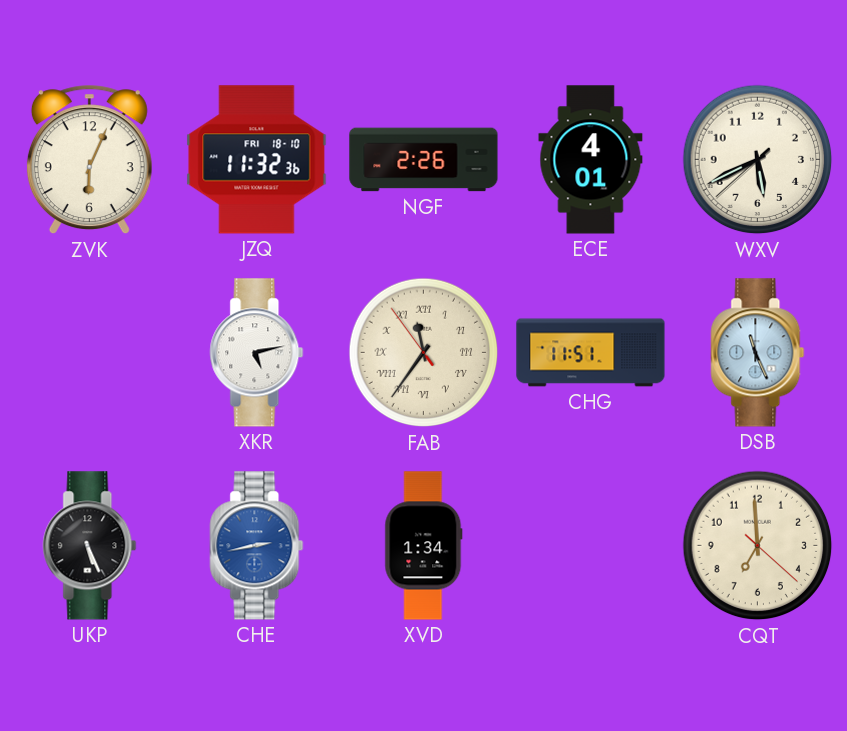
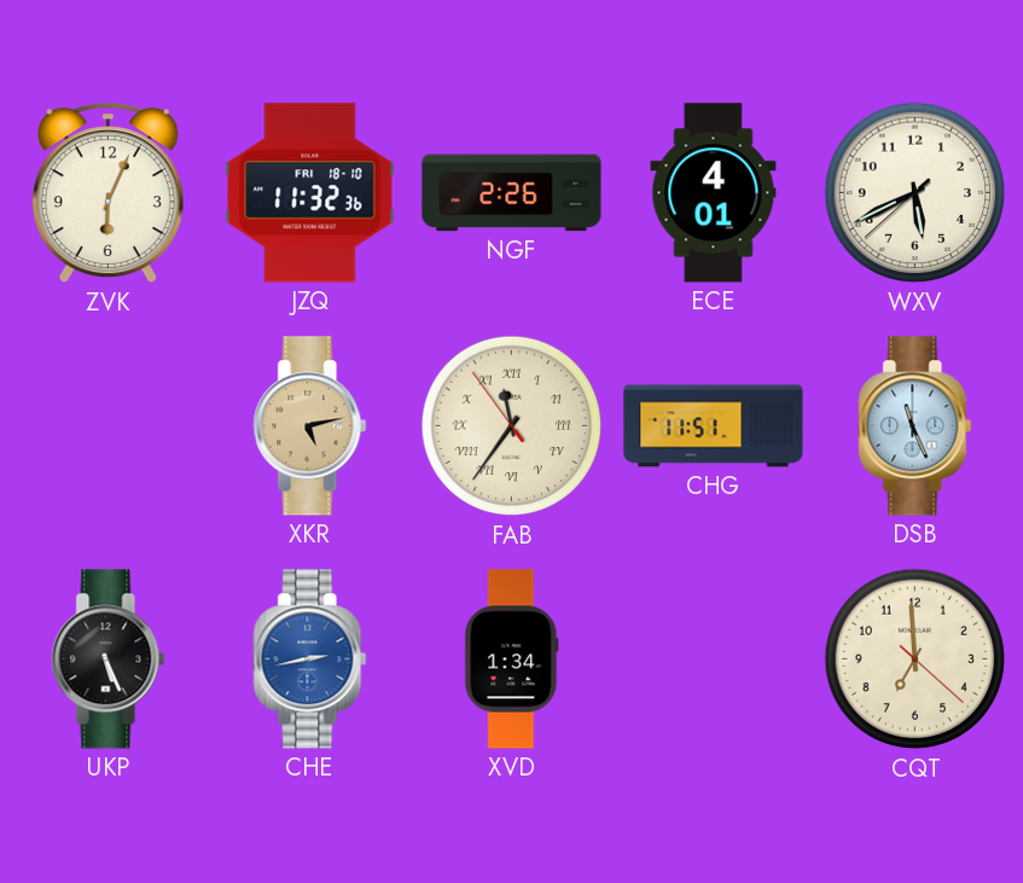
XKR dial: white -> champagne (310, 426)
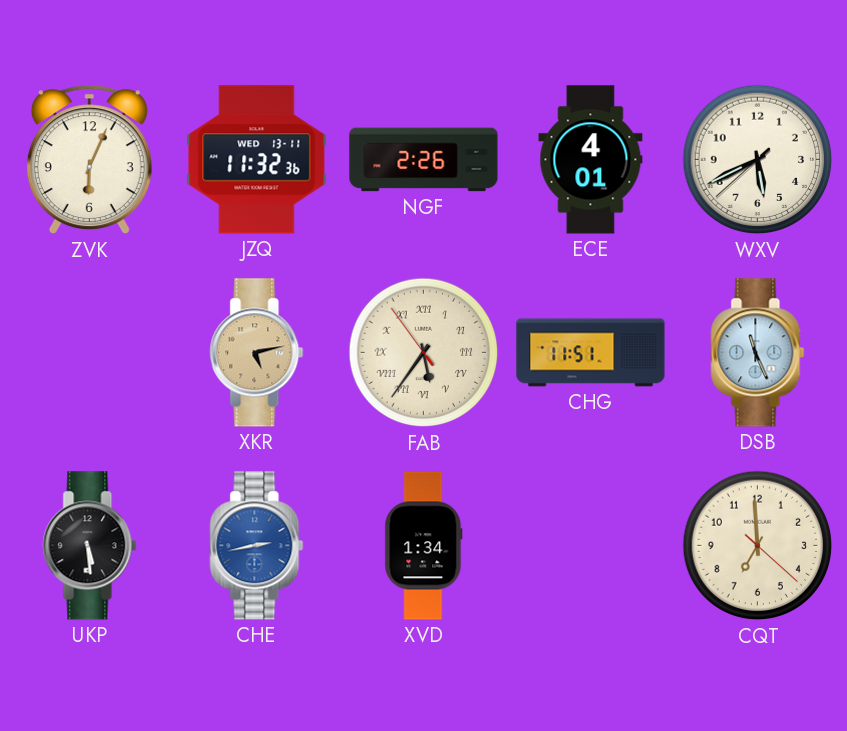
JZQ date: FRI 18-10 -> WED 13-11 (257, 160)
FAB: 11:35 -> 5:35 (424, 353)
UKP: 5:26 -> 5:29 (90, 546)
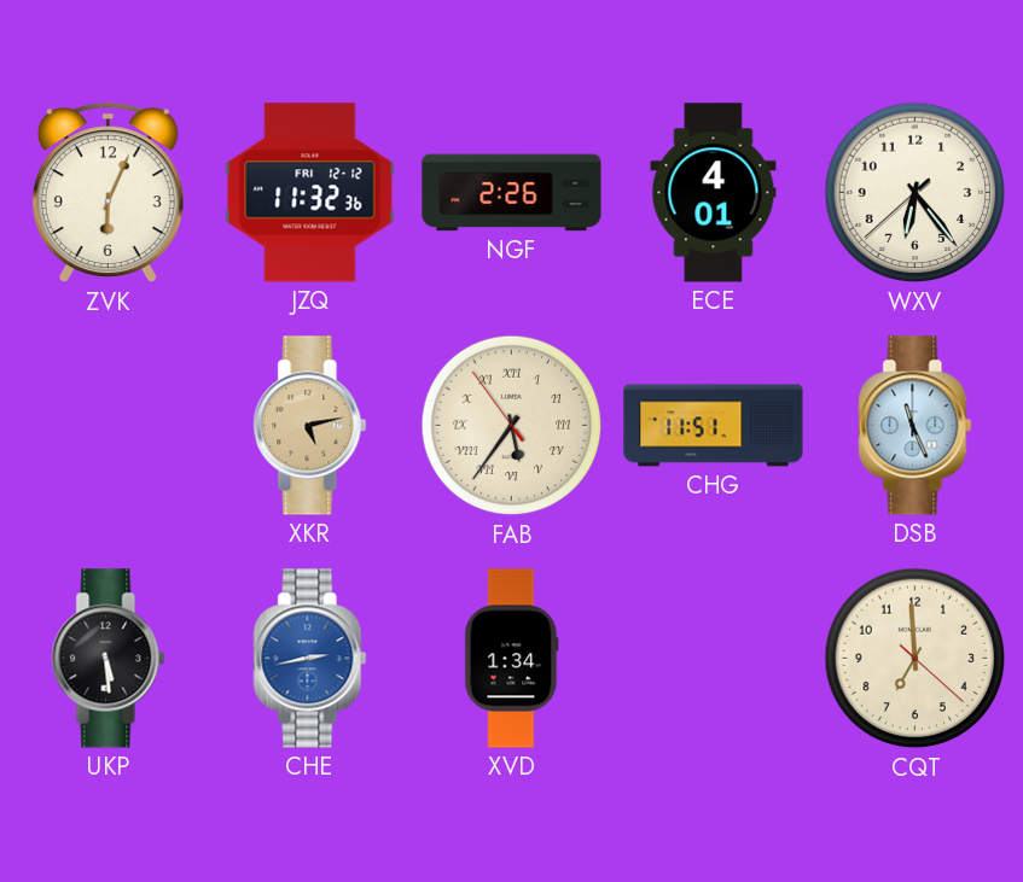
JZQ date: WED 13-11 -> FRI 12-12 (310, 193)
WXV: 5:40 -> 6:23 (916, 193)
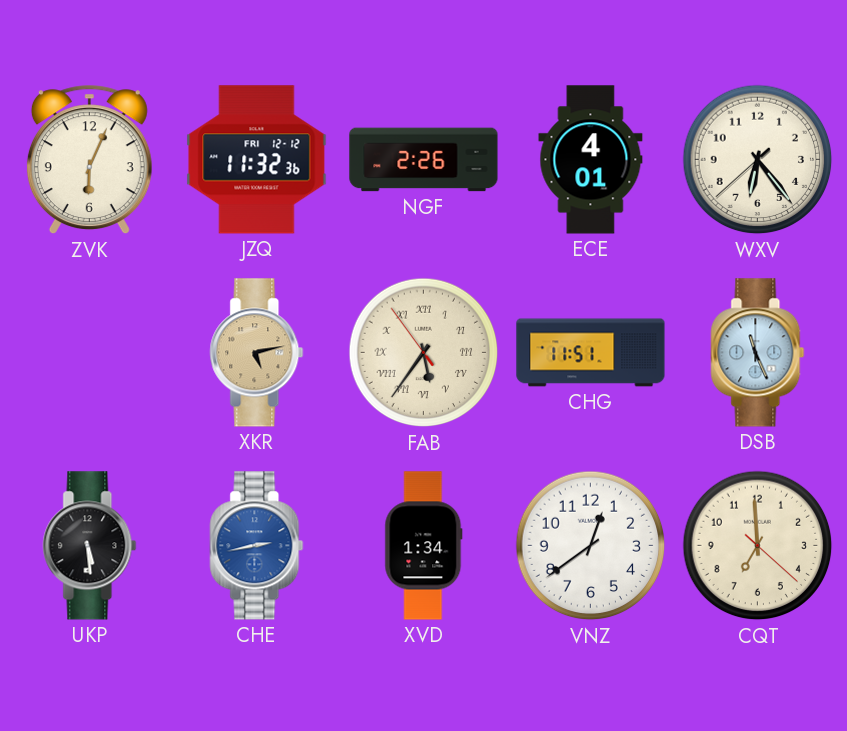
VNZ: none -> 12:39 (591, 546)
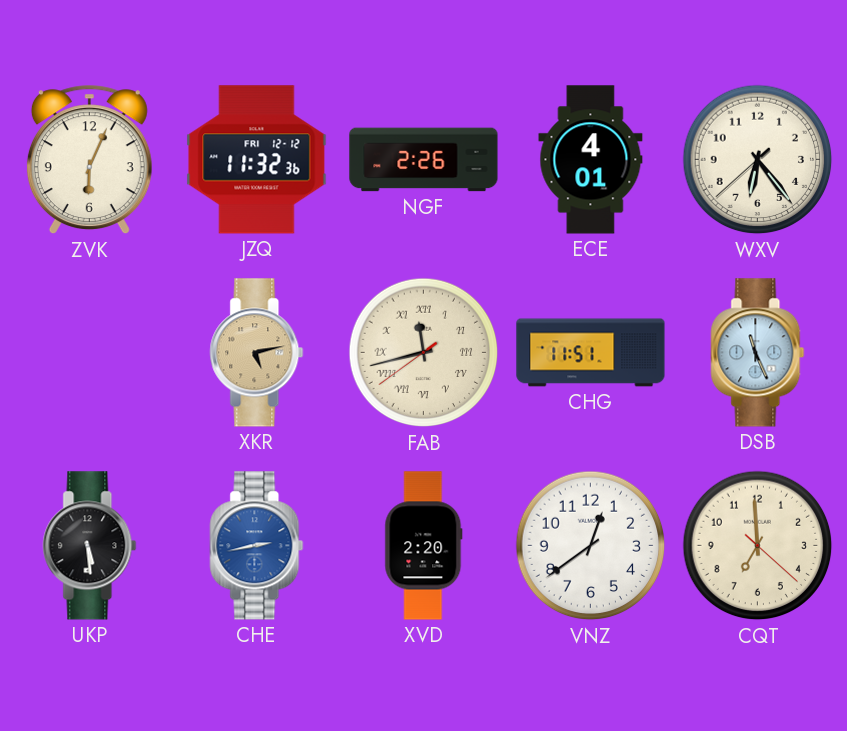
FAB: 5:35 -> 11:42 (424, 353)
XVD: 1:34 -> 2:20 (424, 546)
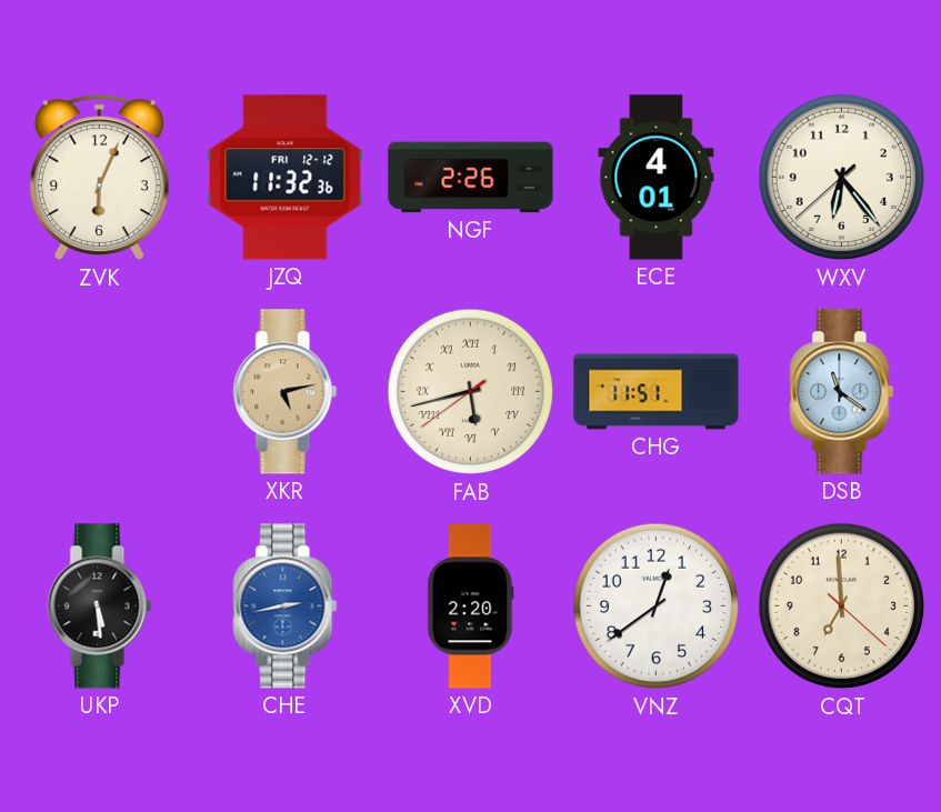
FAB: 11:42 -> 5:42 (471, 392)
DSB: 11:26 -> 11:21 (842, 392)
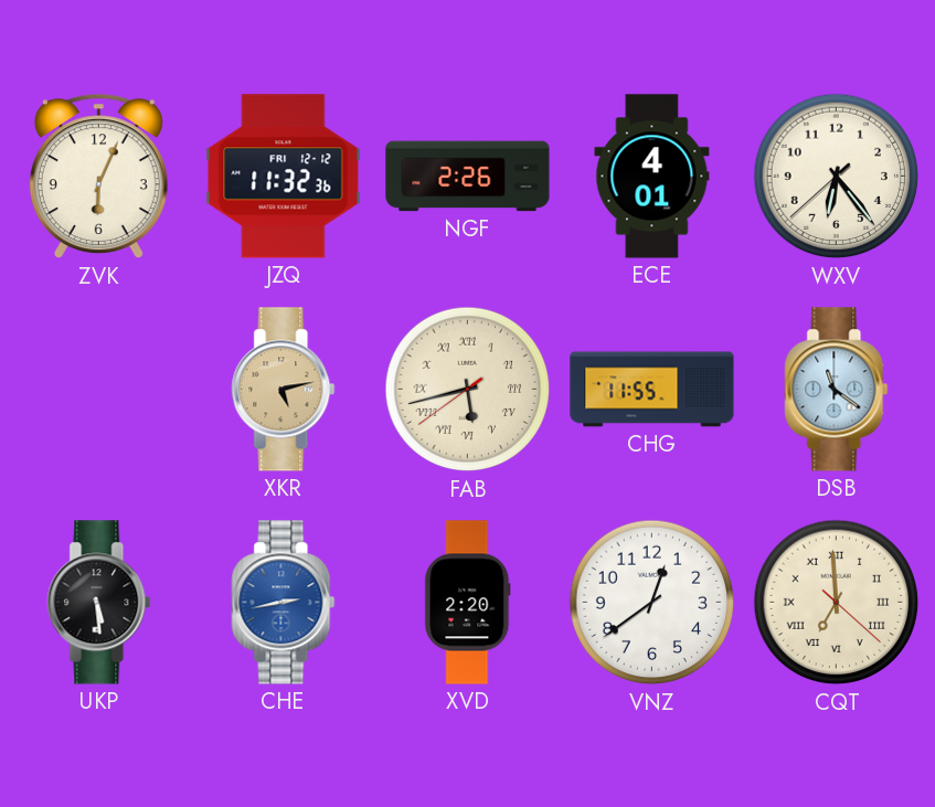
CHG: 11:51 -> 11:55 (652, 390)
CQT numerals: Arabic -> Roman (837, 603)
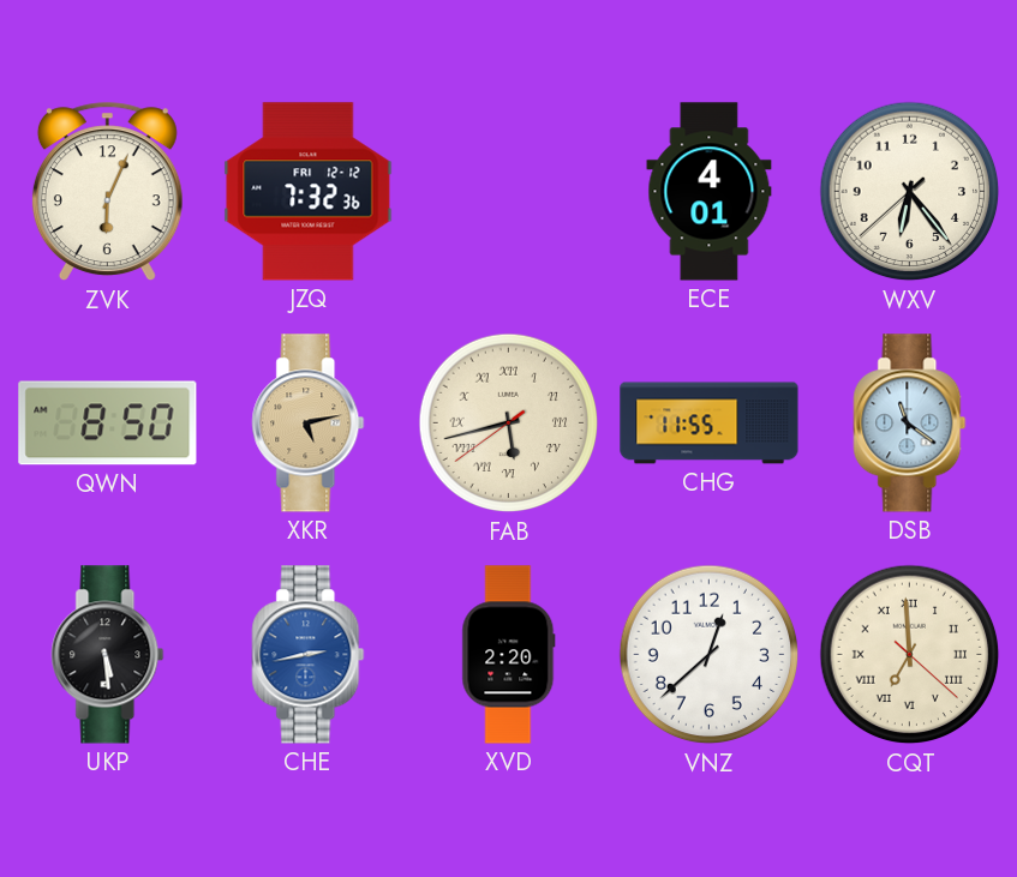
JZQ: 11:32 -> 7:32 (309, 192)
NGF: 2:26 -> none (468, 177)
QWN: none -> 8:50 (108, 424)
VNZ: 12:39 -> 12:38 (710, 655)
